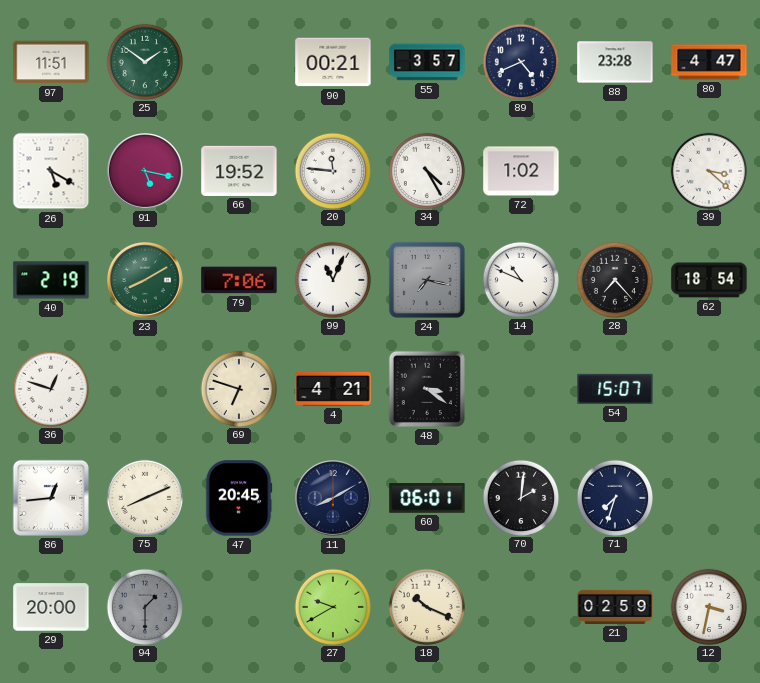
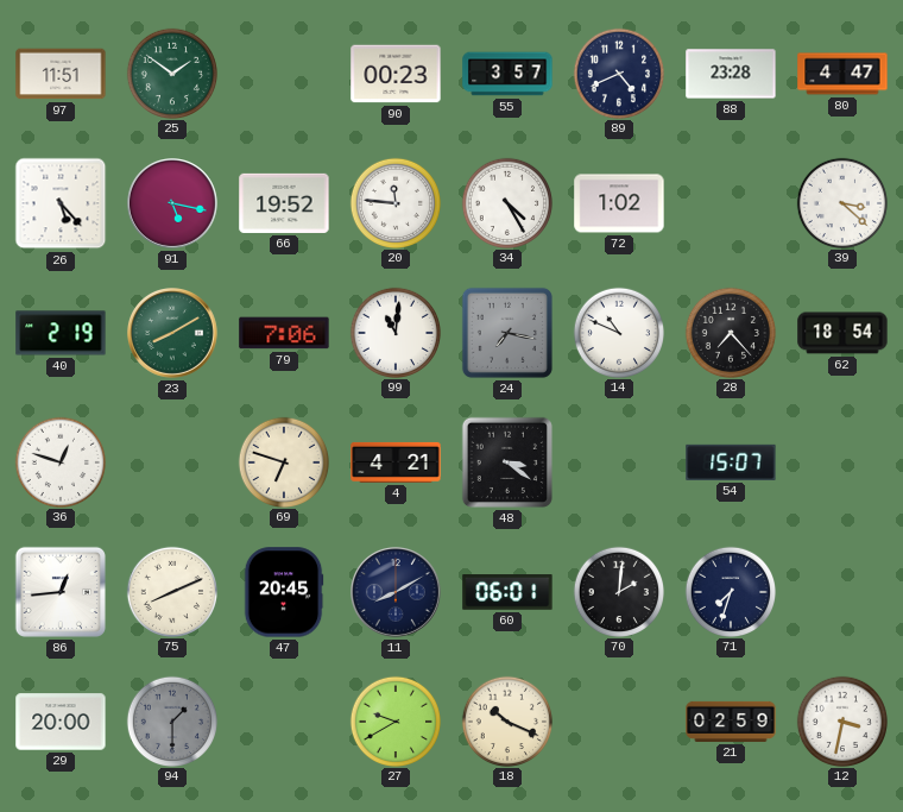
90: 00:21 -> 00:23 (396, 74)
26: 5:20 -> 5:23 (61, 203)
99: 11:04 -> 11:01 (394, 332)
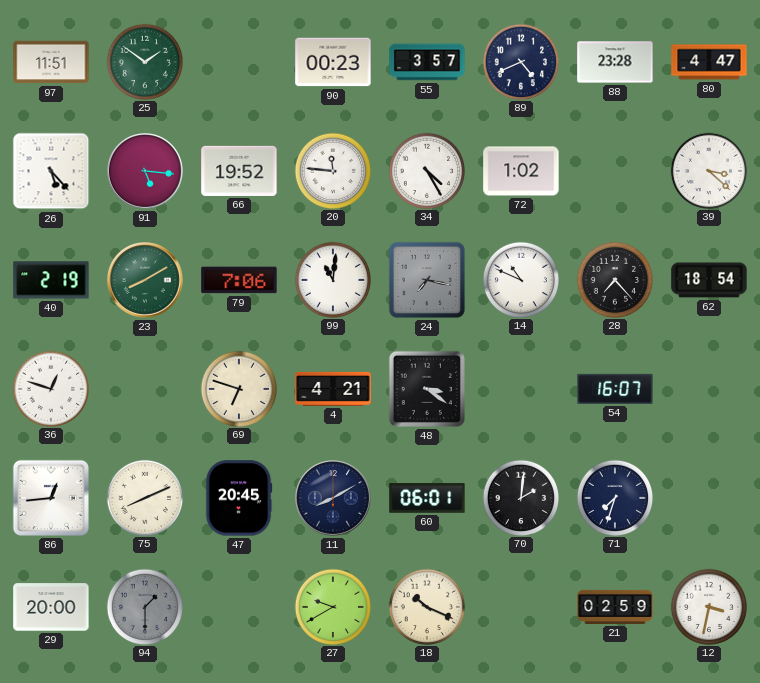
91: 5:17 -> 5:16 (146, 172)
54: 15:07 -> 16:07 (615, 389)
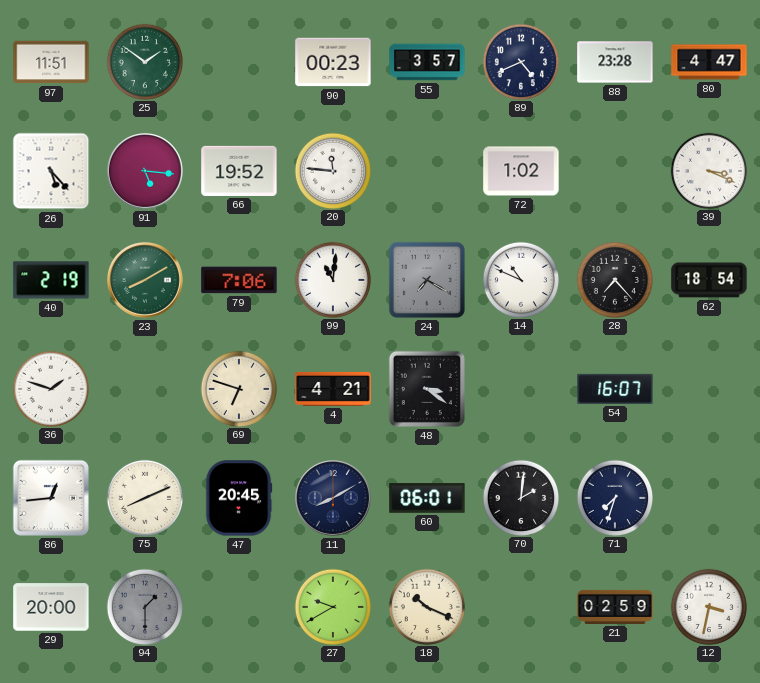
34: 4:25 -> none (426, 170)
39: 3:22 -> 3:19 (708, 170)
24: 7:17 -> 7:20 (427, 280)
36: 12:48 -> 1:48 (50, 388)
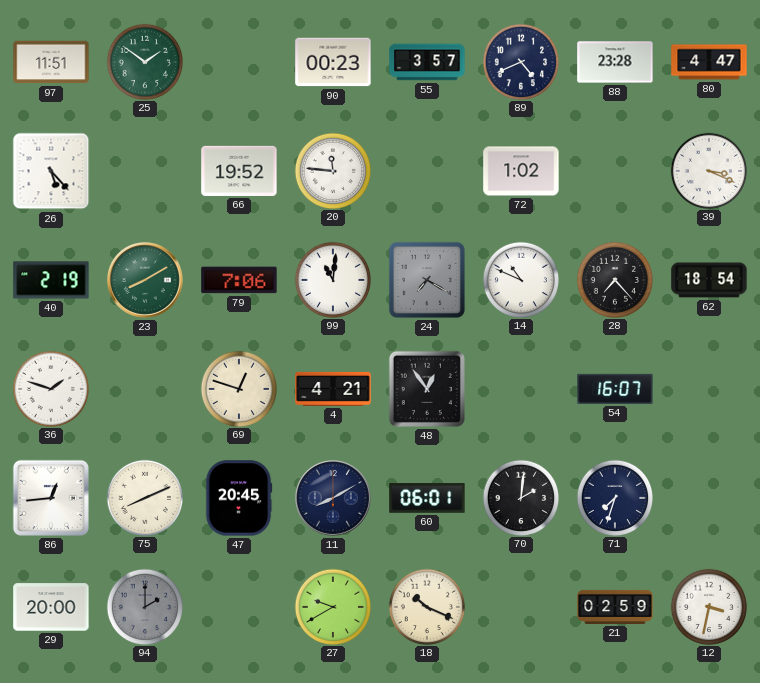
91: 5:16 -> none (146, 172)
69: 6:48 -> 12:48 (238, 388)
48: 3:21 -> 12:54 (427, 389)
94: 1:30 -> 2:00 (144, 606)
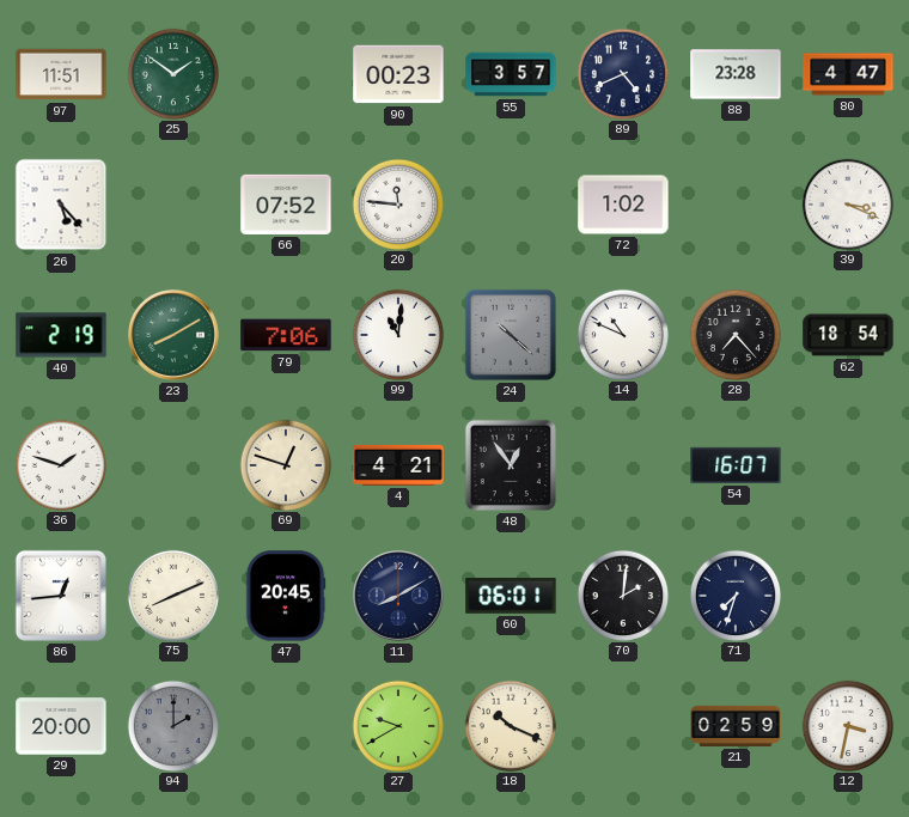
66: 19:52 -> 07:52 (286, 205)
24: 7:20 -> 10:22 (511, 335)
